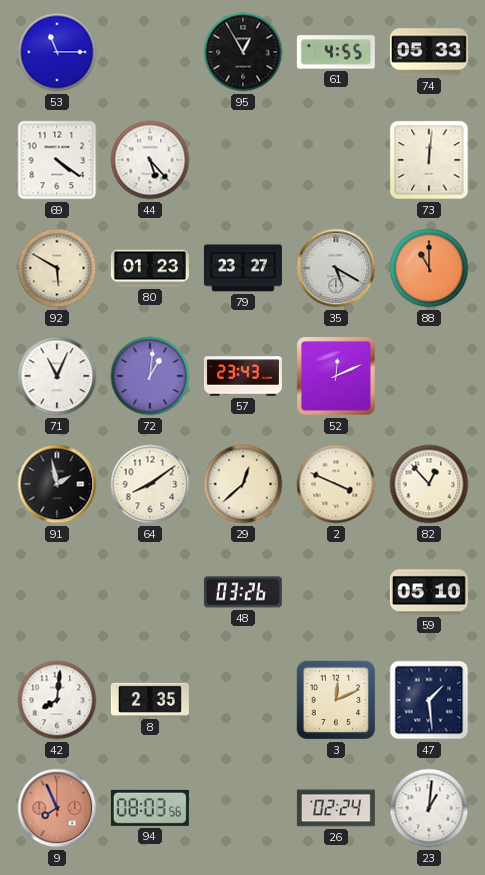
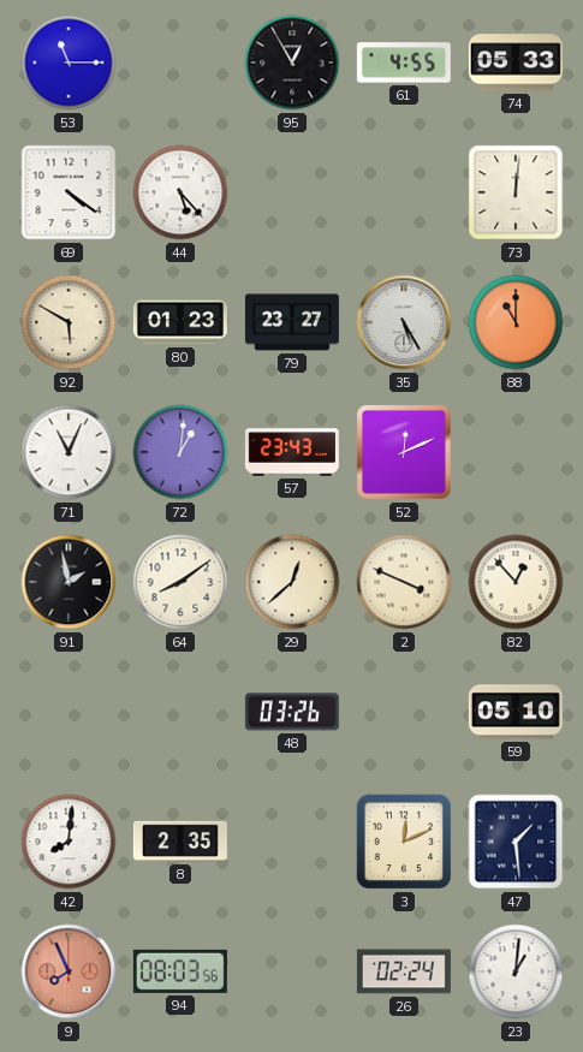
35: 5:20 -> 5:25 (404, 322)
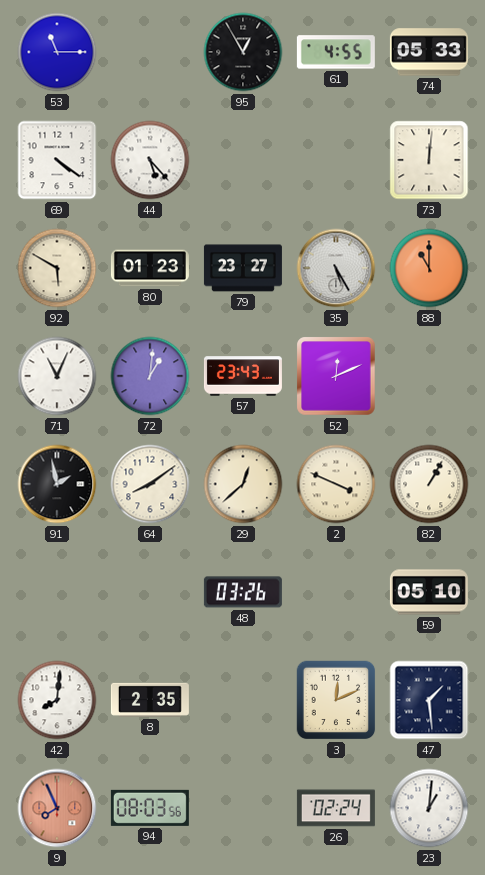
82: 12:53 -> 1:05 (429, 484)
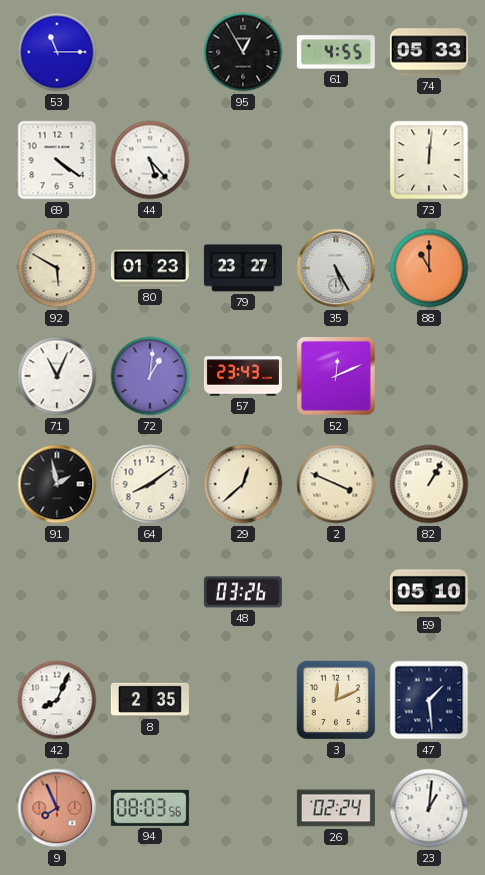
42: 8:01 -> 8:04 (57, 700)
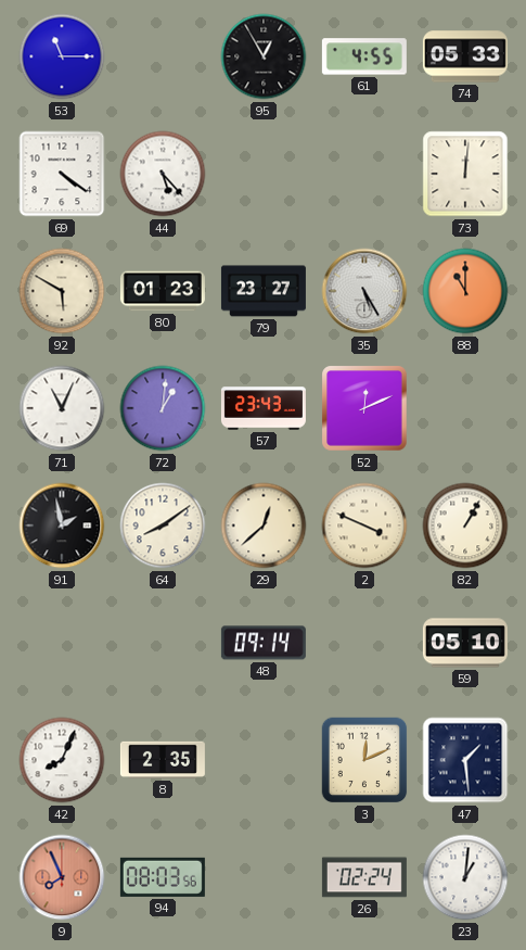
48: 03:26 -> 09:14 (264, 643)
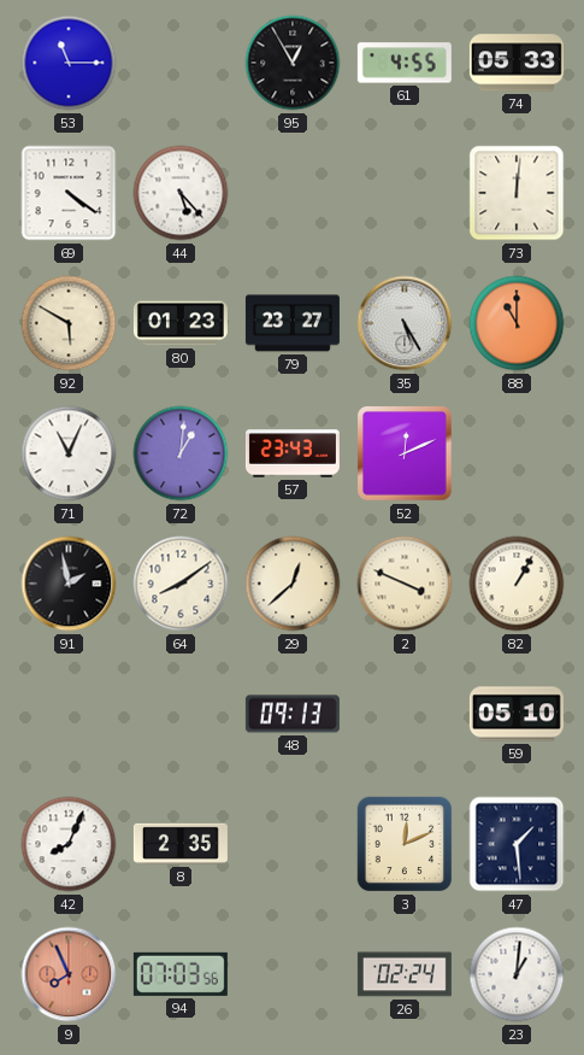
48: 09:14 -> 09:13 (293, 714)
94: 08:03 -> 07:03 (181, 974)
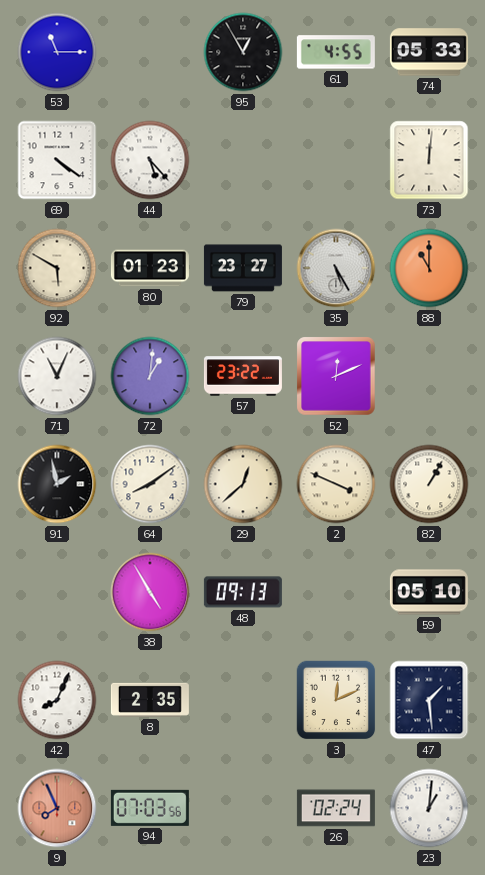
57: 23:43 -> 23:22 (243, 376)
38: none -> 4:55 (150, 592)
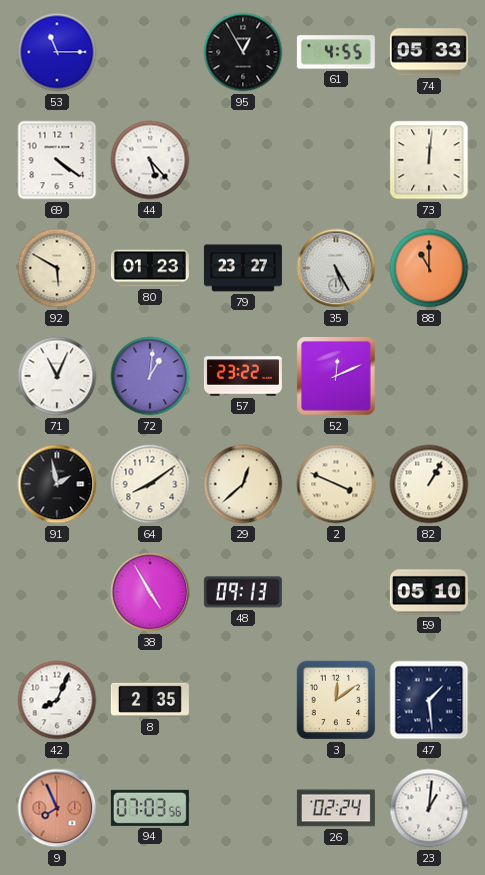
3: 12:11 -> 12:09 (336, 700)
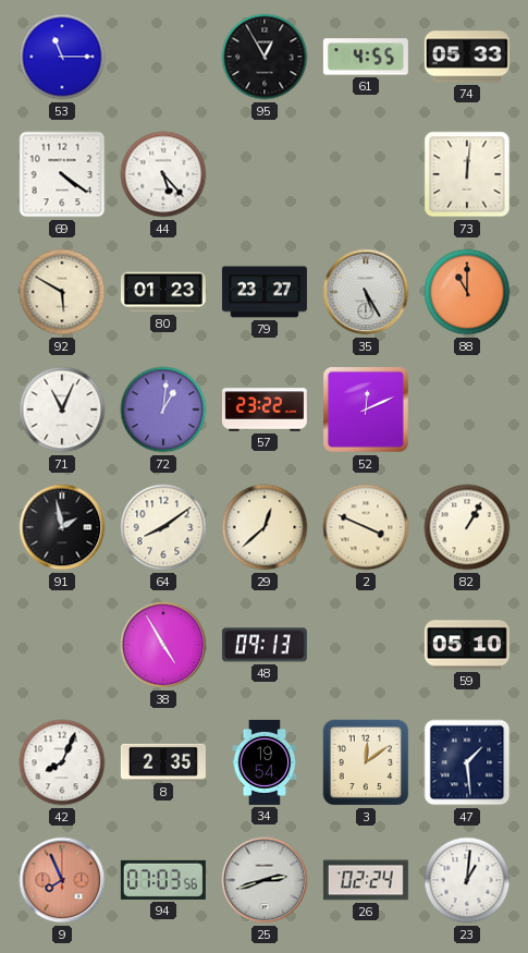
34: none -> 19:54 (265, 762)
25: none -> 2:42 (265, 880)
